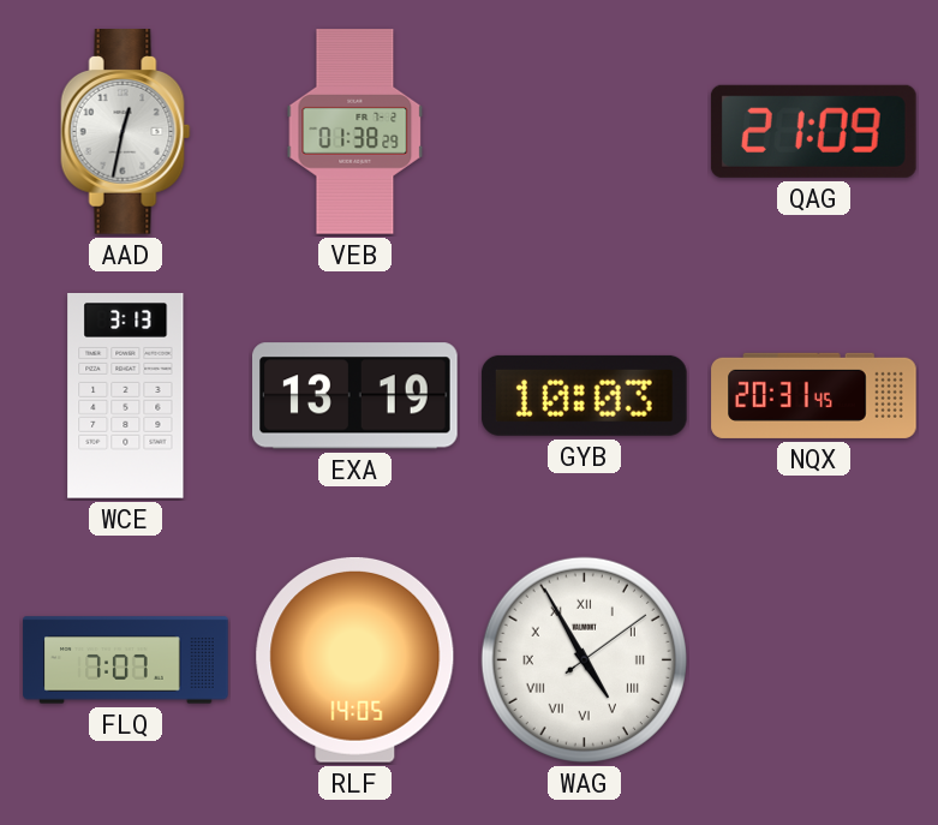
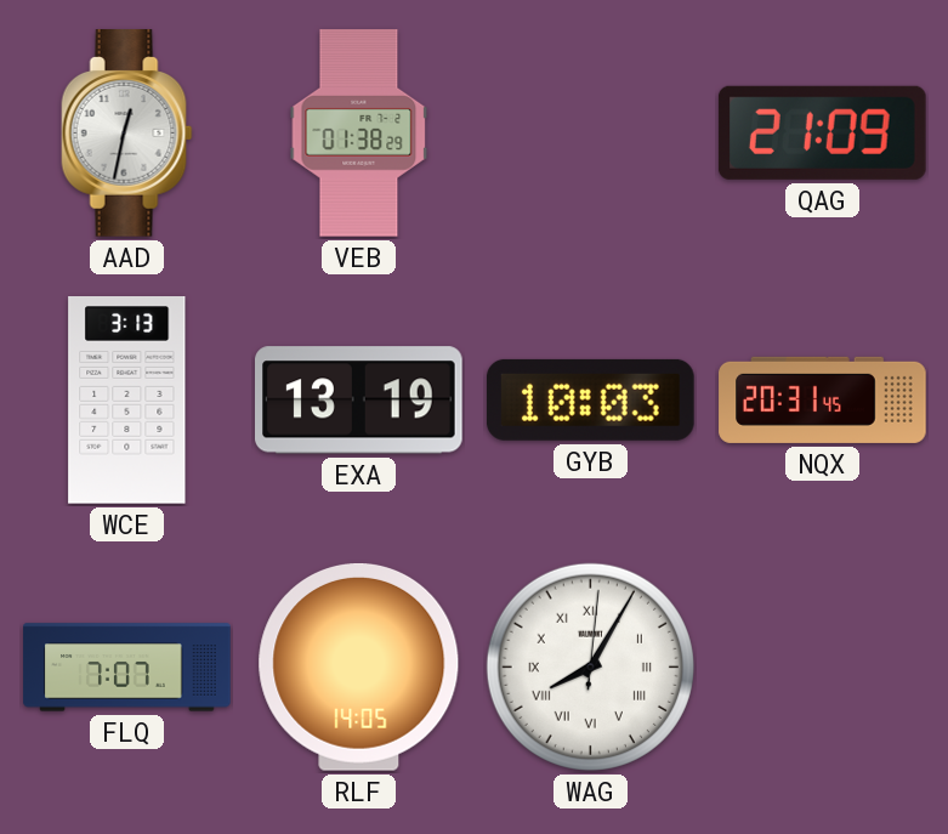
WAG: 4:55 -> 8:05 (590, 666)
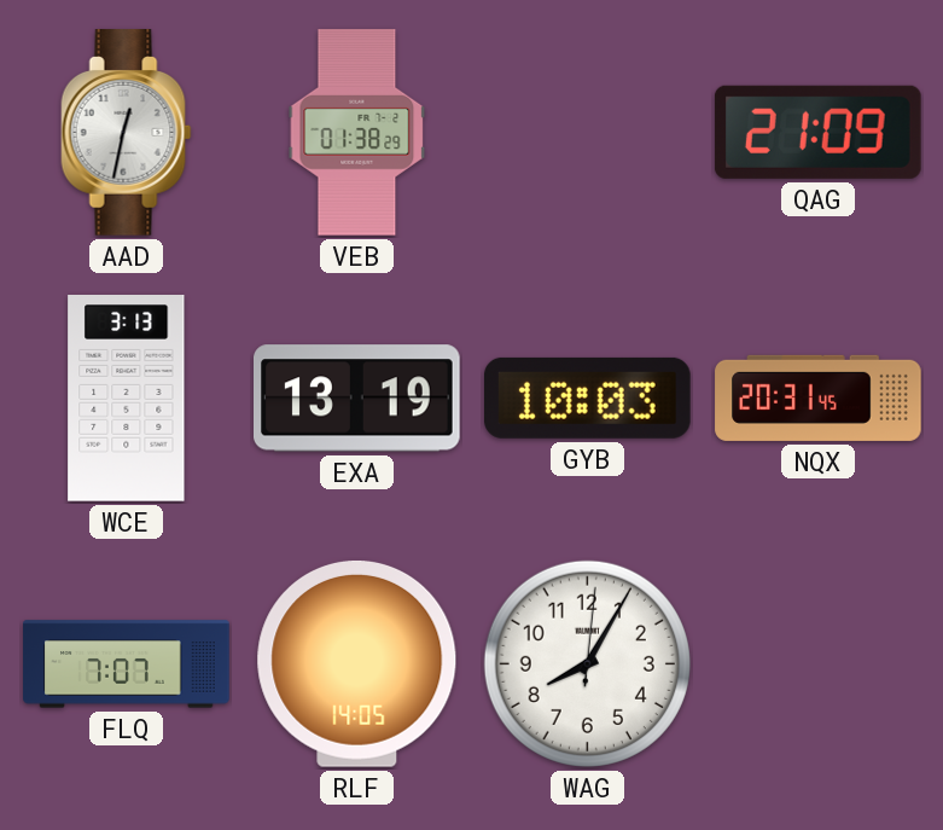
WAG numerals: Roman -> Arabic (587, 663)
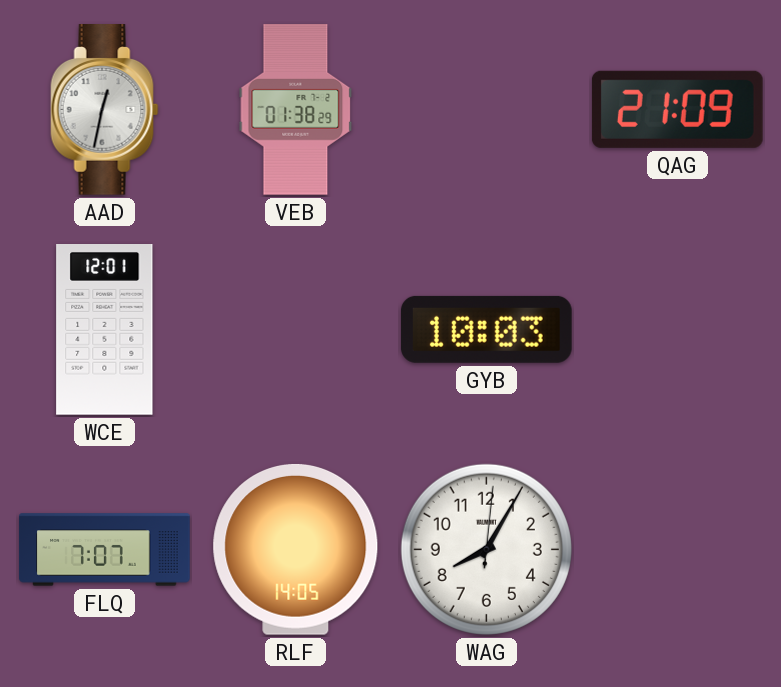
WCE: 3:13 -> 12:01 (105, 330)
EXA: 13:19 -> none (357, 399)
NQX: 20:31 -> none (819, 397)
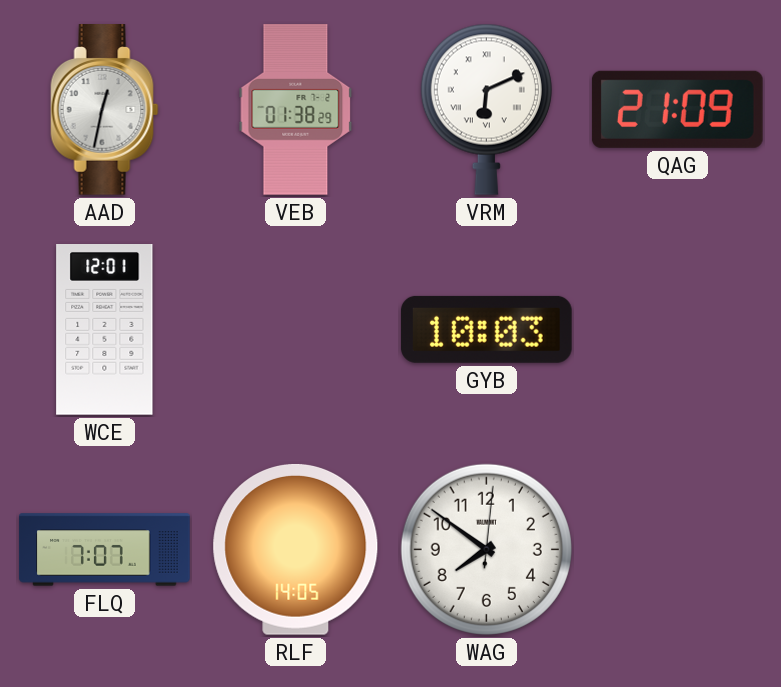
VRM: none -> 6:11 (486, 109)
WAG: 8:05 -> 7:51 (486, 549)
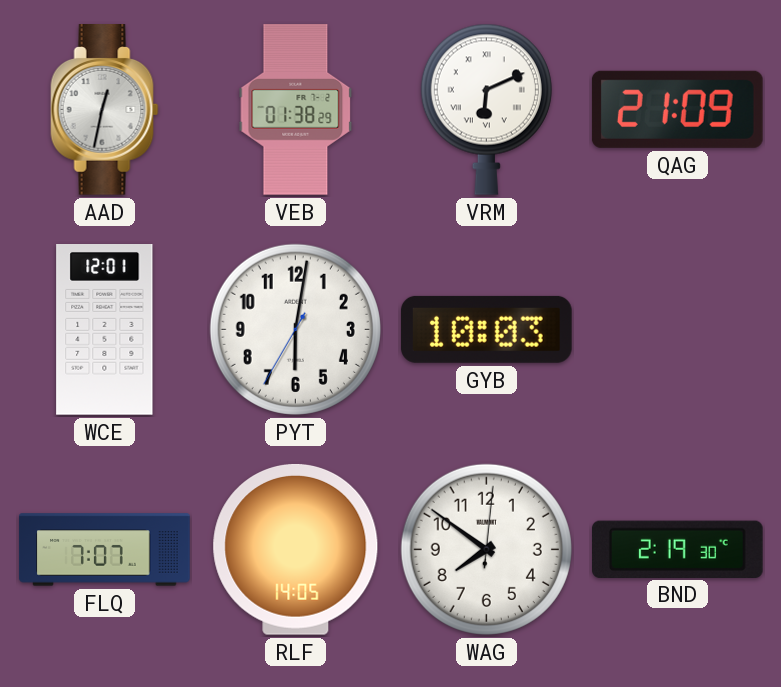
PYT: none -> 6:01 (295, 329)
BND: none -> 2:19 (678, 549)
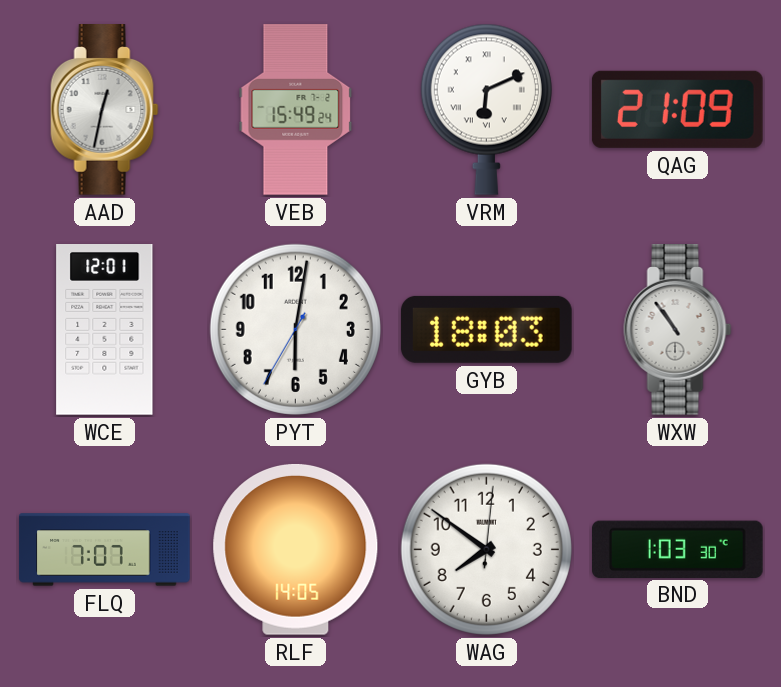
VEB: 01:38 -> 15:49 (296, 110)
GYB: 10:03 -> 18:03 (486, 329)
WXW: none -> 10:54 (678, 330)
BND: 2:19 -> 1:03 (678, 549)
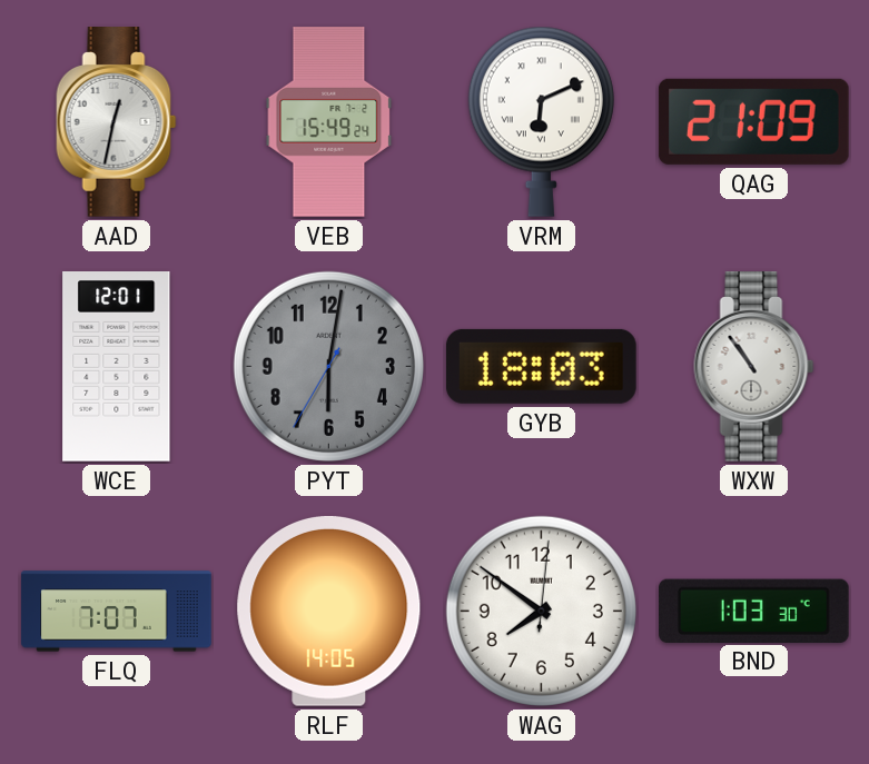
PYT dial: white -> grey (328, 366)
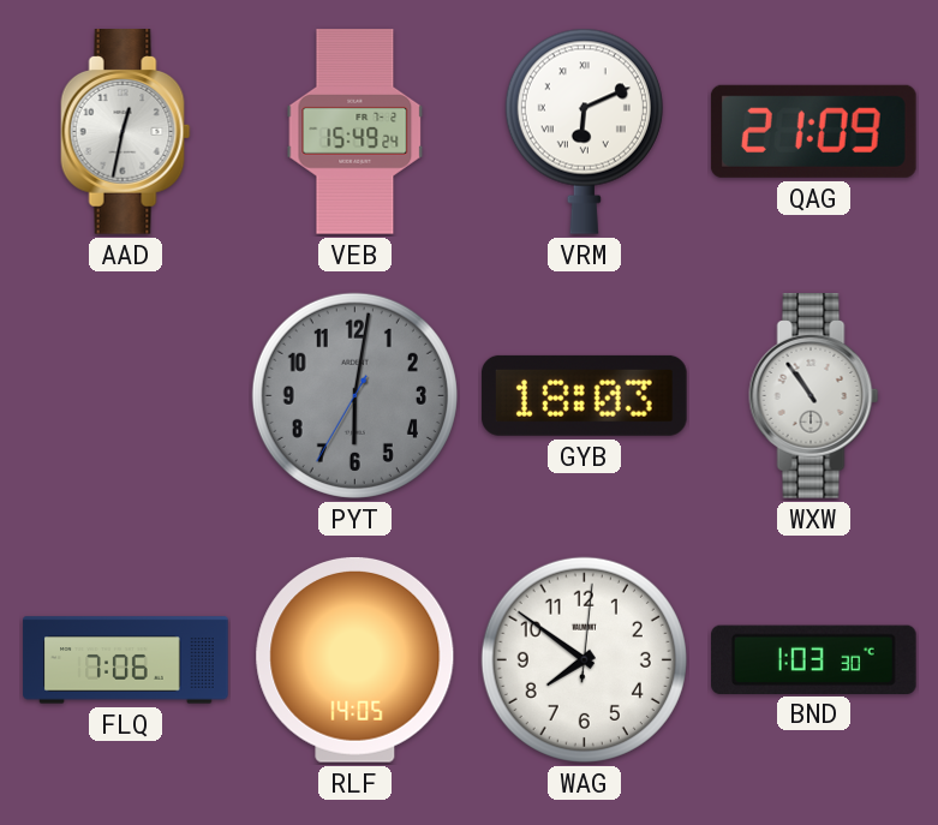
WCE: 12:01 -> none (117, 367)
FLQ: 7:07 -> 7:06 (126, 660)
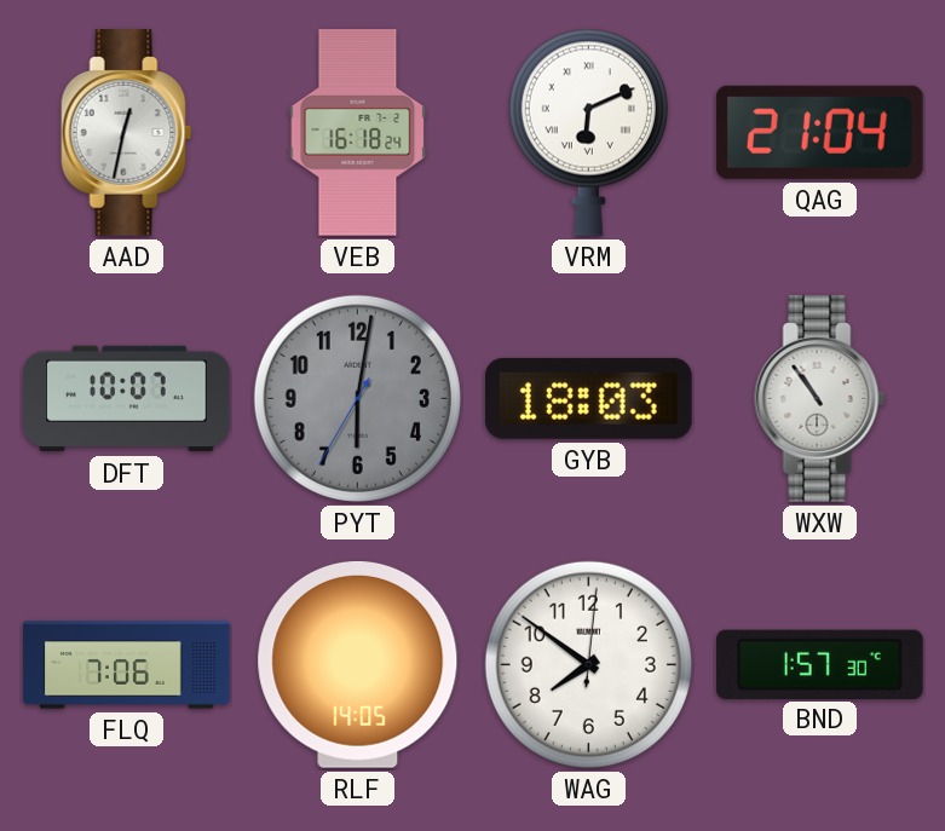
VEB: 15:49 -> 16:18 (358, 133)
QAG: 21:09 -> 21:04 (819, 132)
DFT: none -> 10:07 (127, 399)
BND: 1:03 -> 1:57 (820, 664)
